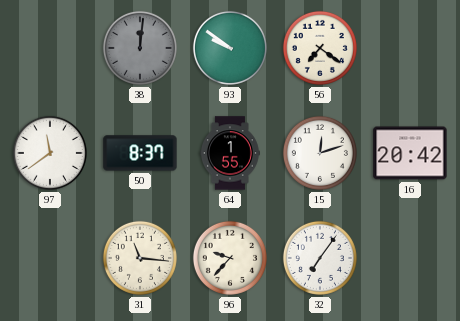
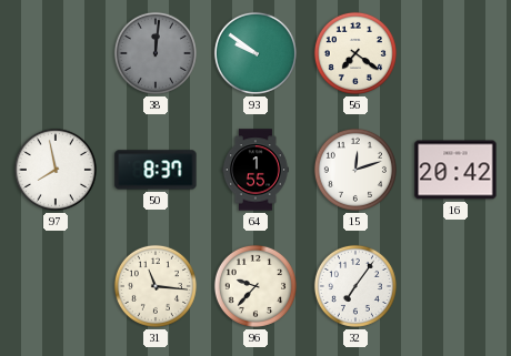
97: 11:39 -> 7:58 (56, 170)
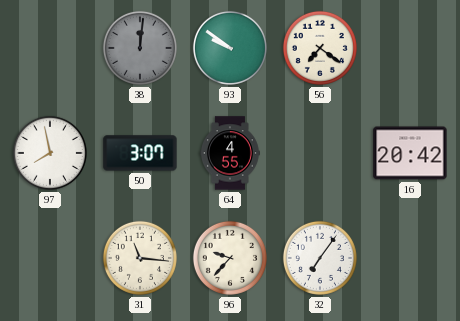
50: 8:37 -> 3:07 (140, 153)
64: 1:55 -> 4:55 (230, 153)
15: 12:12 -> none (355, 170)
